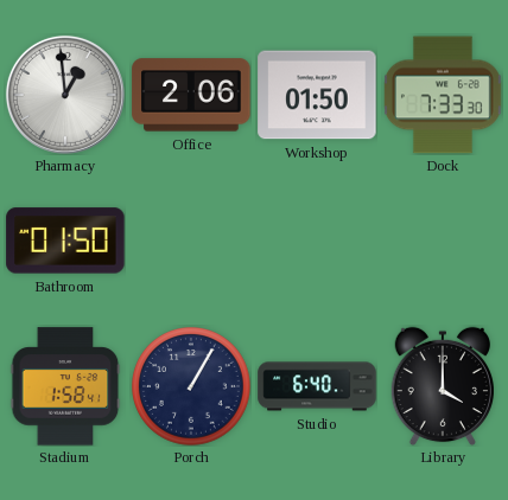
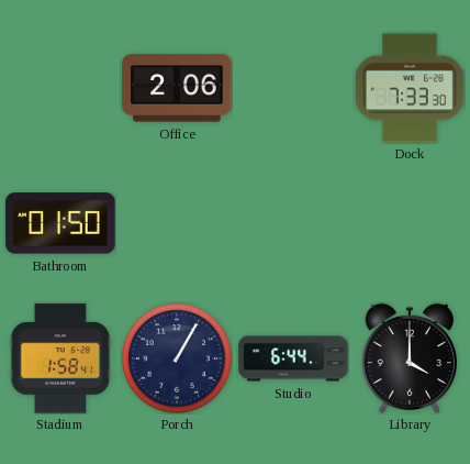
Pharmacy: 12:59 -> none (65, 95)
Workshop: 01:50 -> none (317, 95)
Studio: 6:40 -> 6:44 (293, 358)
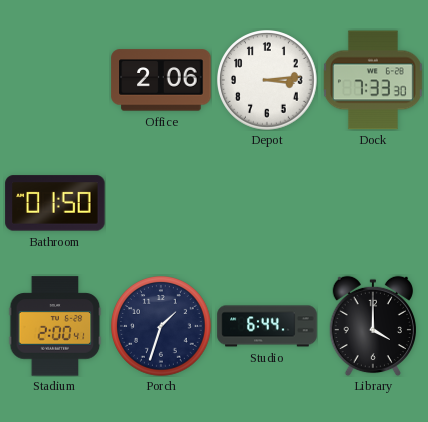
Depot: none -> 3:14 (267, 80)
Stadium: 1:58 -> 2:00 (55, 326)
Porch: 1:05 -> 1:33 (161, 326)
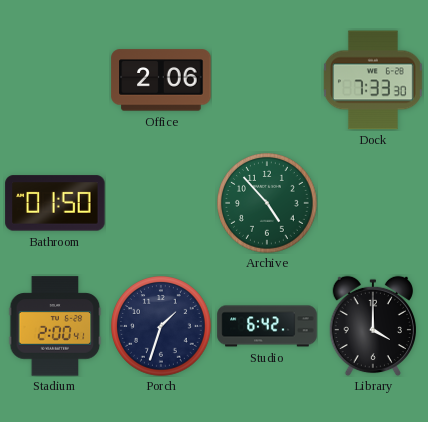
Depot: 3:14 -> none (267, 80)
Archive: none -> 4:53 (267, 203)
Studio: 6:44 -> 6:42 (267, 326)
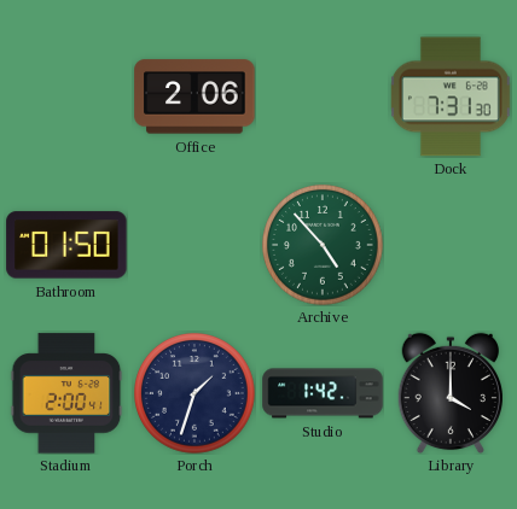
Dock: 7:33 -> 7:31 (451, 96)
Studio: 6:42 -> 1:42 (323, 393)
